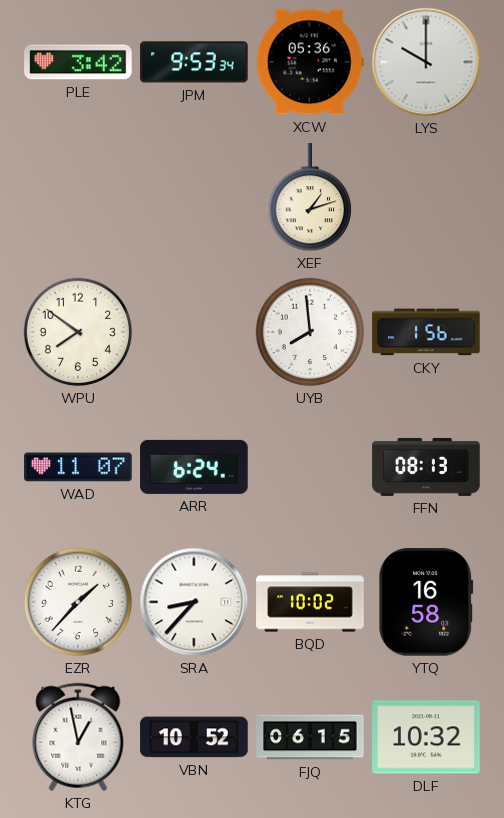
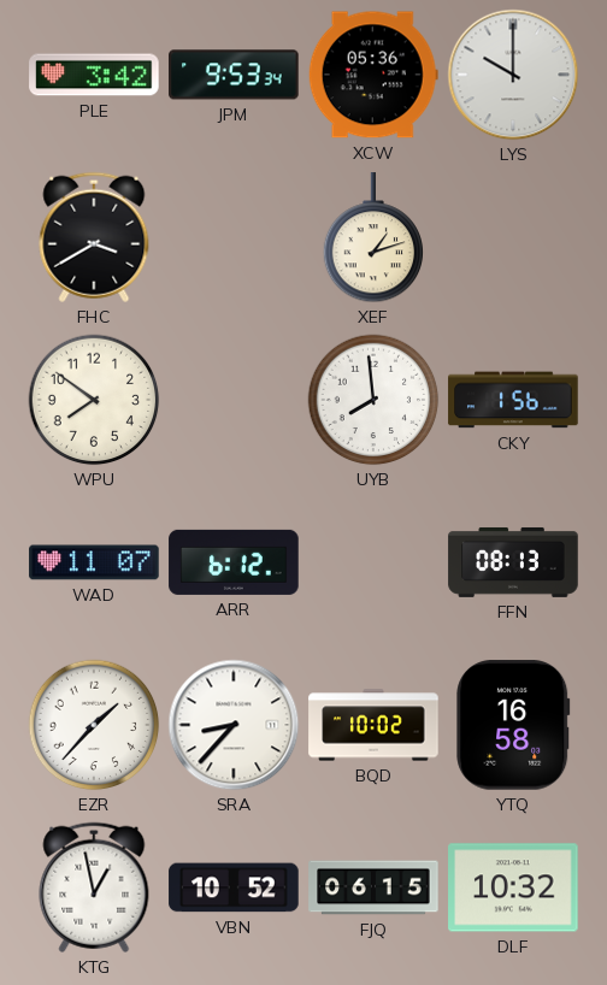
FHC: none -> 3:40 (94, 237)
ARR: 6:24 -> 6:12 (234, 562)
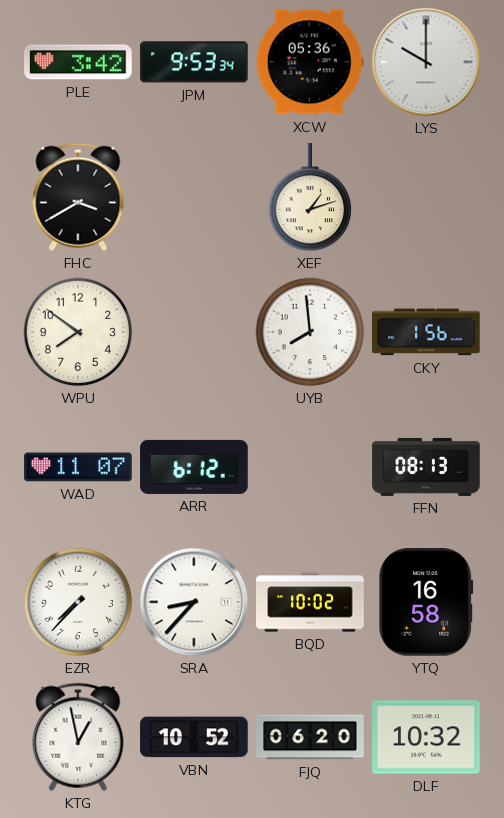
EZR: 1:37 -> 7:37 (78, 602)
FJQ: 06:15 -> 06:20 (310, 737)
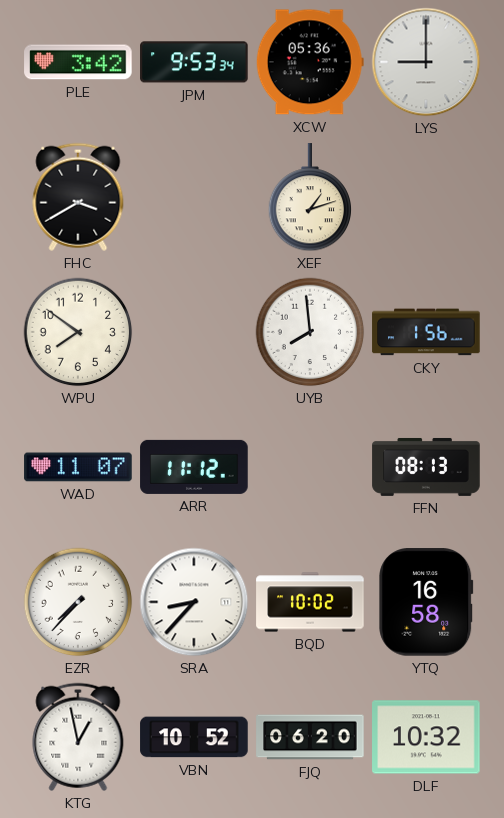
LYS: 10:00 -> 9:00 (426, 62)
ARR: 6:12 -> 11:12 (194, 467)
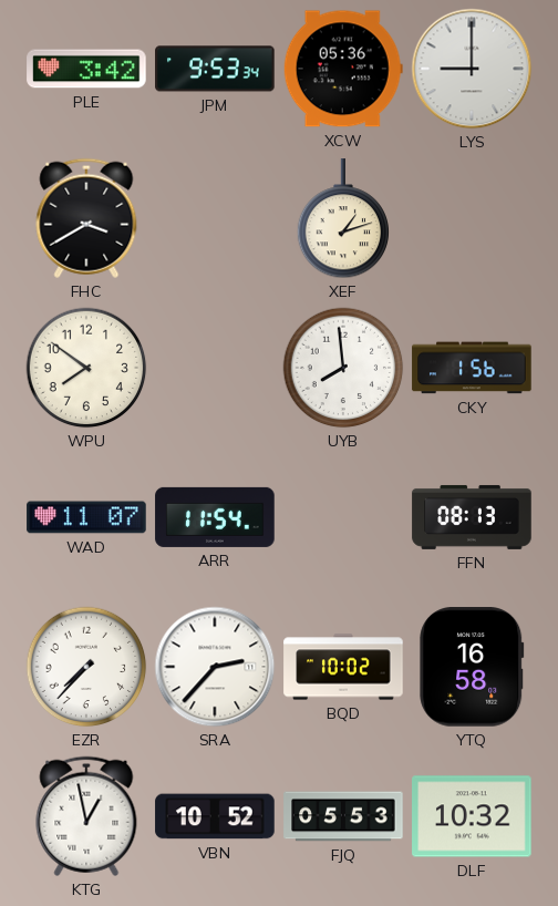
ARR: 11:12 -> 11:54 (215, 517)
SRA: 8:37 -> 2:37 (215, 667)
FJQ: 06:20 -> 05:53 (343, 816)
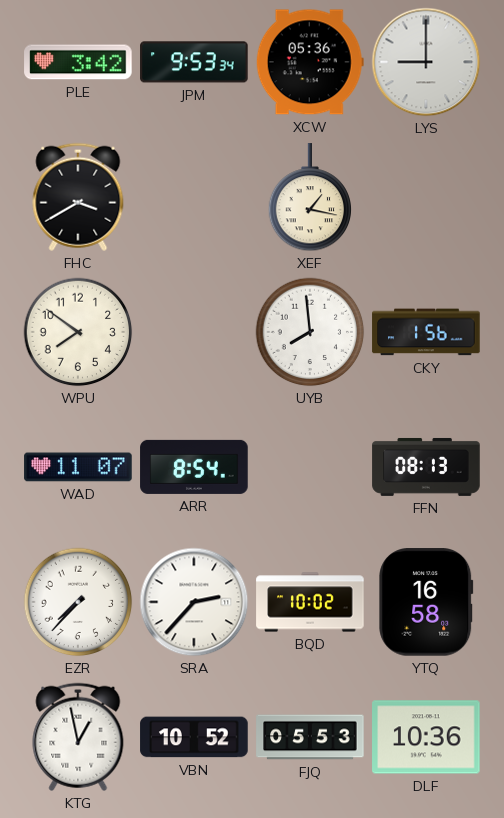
XEF: 1:12 -> 1:17 (310, 198)
ARR: 11:54 -> 8:54 (194, 467)
DLF: 10:32 -> 10:36 (426, 737)
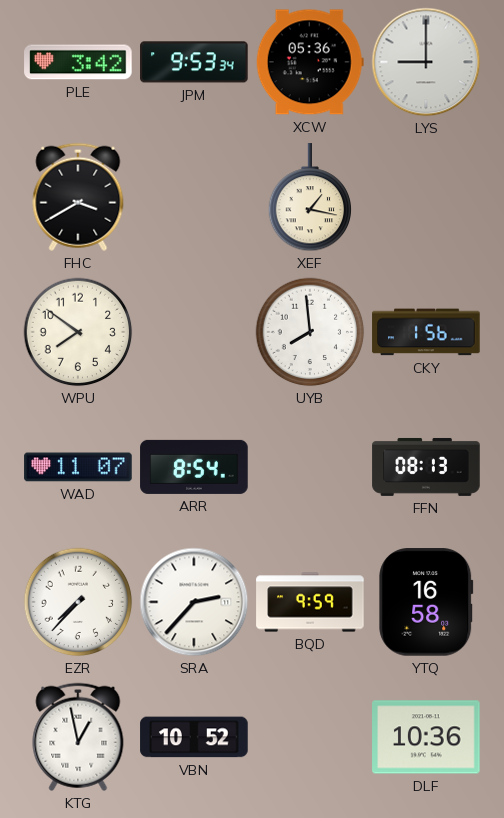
BQD: 10:02 -> 9:59 (310, 602)
FJQ: 05:53 -> none (310, 737)
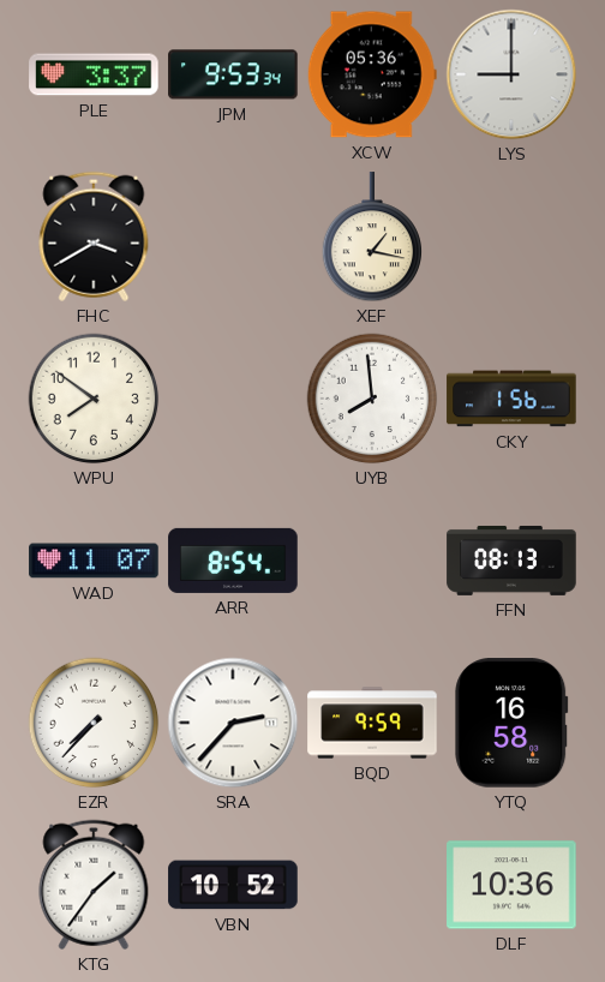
PLE: 3:42 -> 3:37 (94, 74)
KTG: 12:58 -> 1:36 (94, 885)
